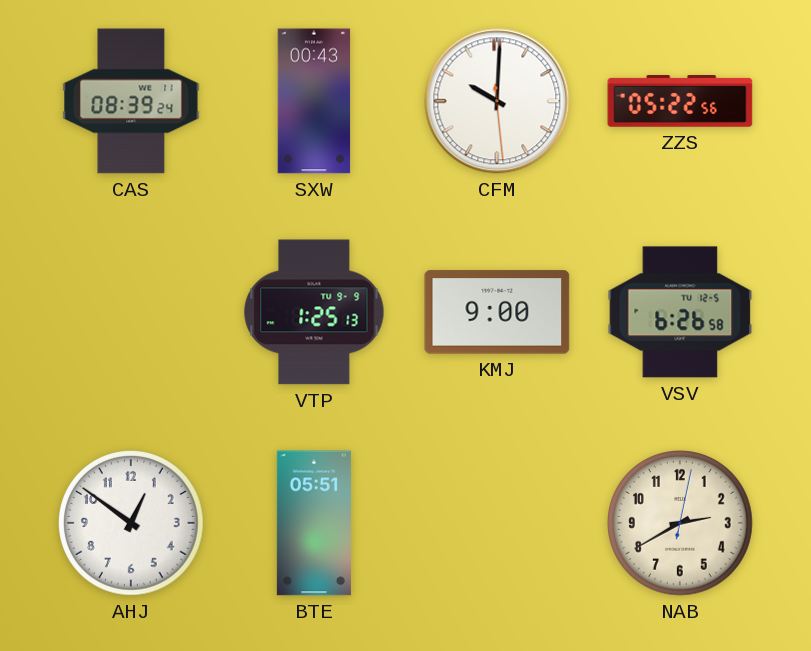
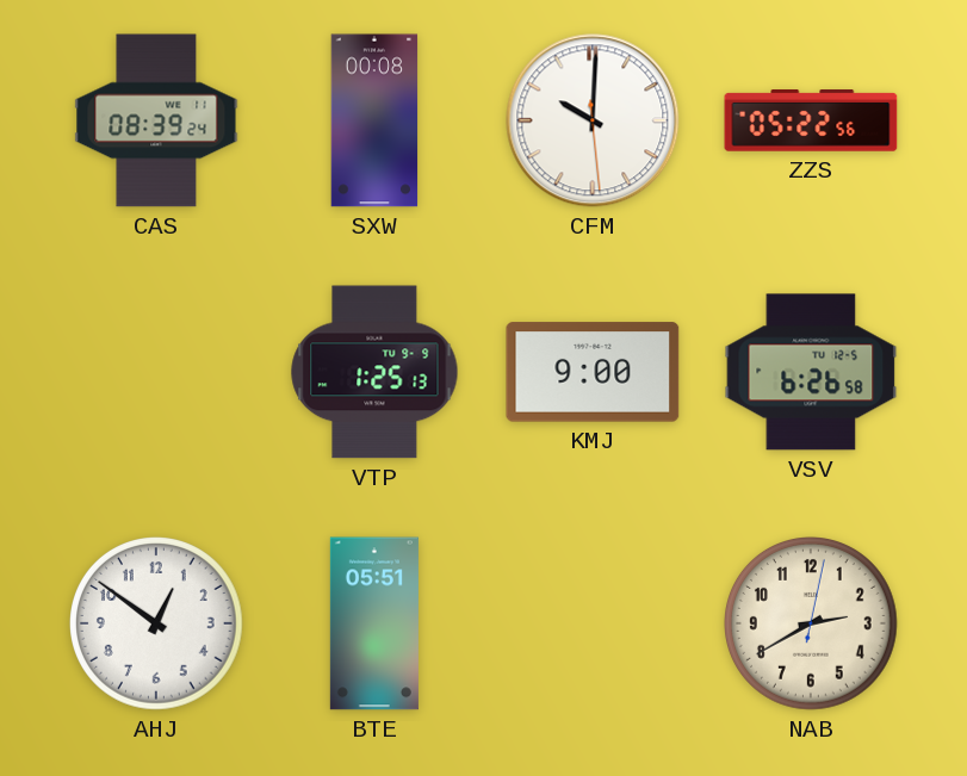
SXW: 00:43 -> 00:08 (374, 120)
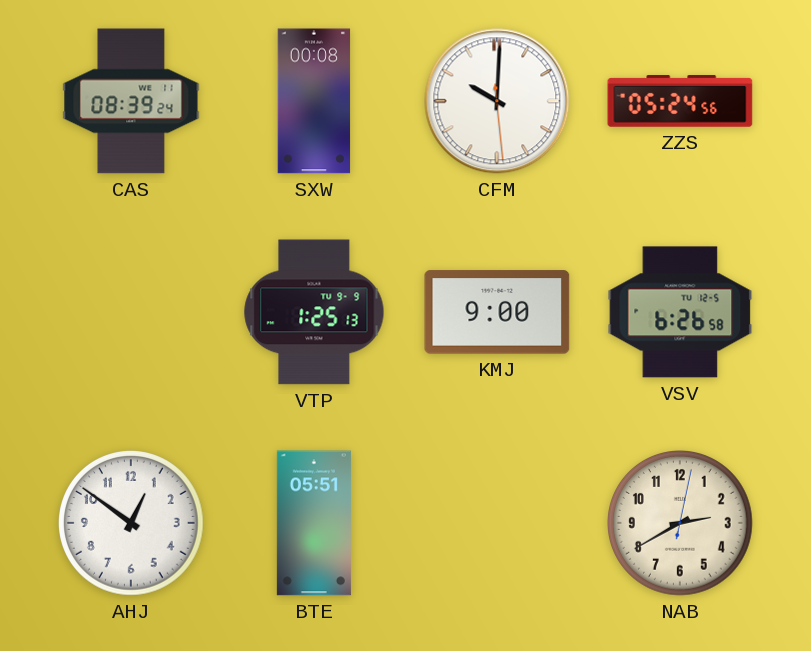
ZZS: 05:22 -> 05:24 (680, 101)
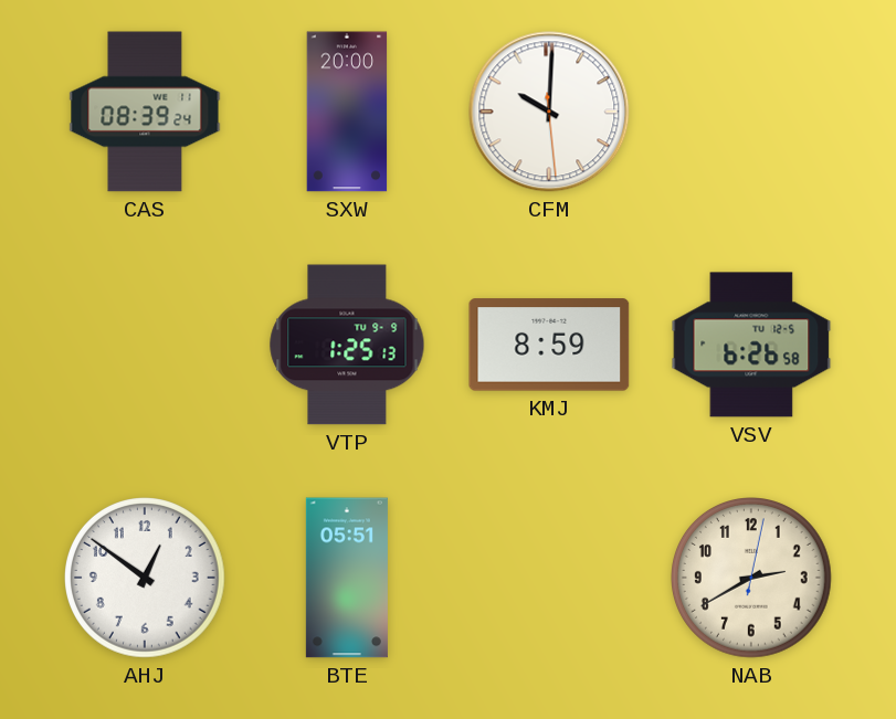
SXW: 00:08 -> 20:00 (347, 112)
ZZS: 05:24 -> none (680, 101)
KMJ: 9:00 -> 8:59 (549, 345)
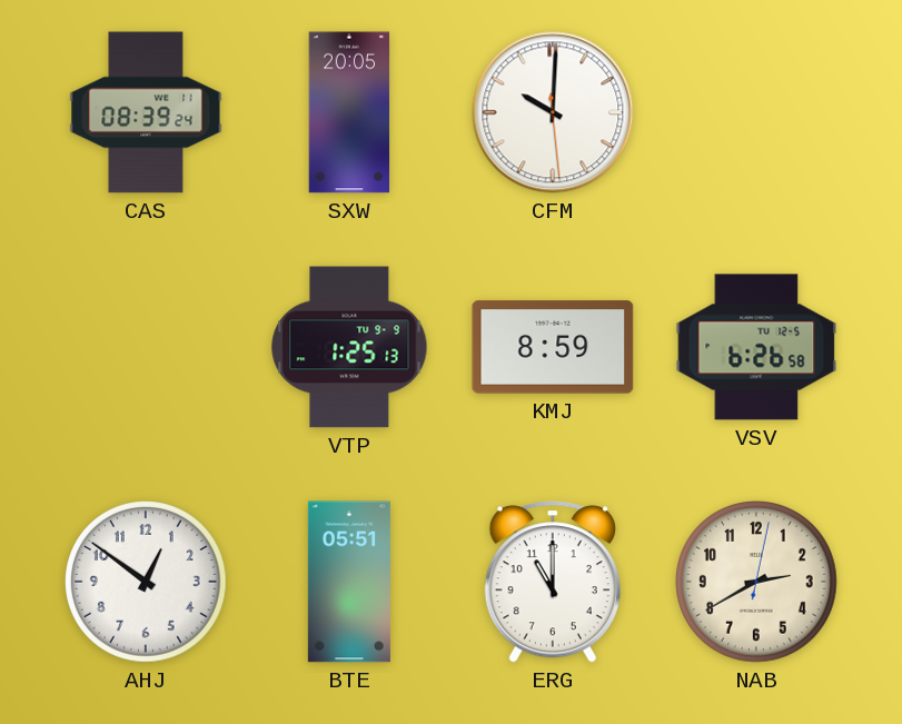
SXW: 20:00 -> 20:05 (349, 112)
ERG: none -> 11:00 (553, 582)
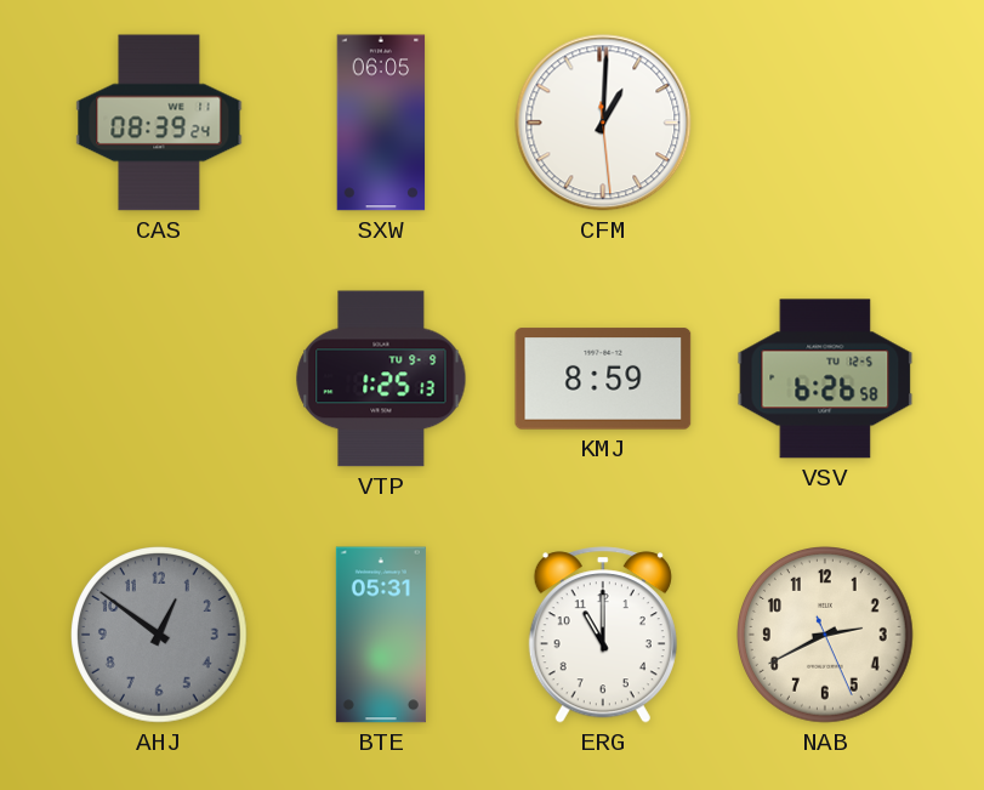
SXW: 20:05 -> 06:05 (381, 123)
CFM: 10:00 -> 1:00 (603, 123)
AHJ dial: white -> grey (160, 636)
BTE: 05:51 -> 05:31 (381, 635)
NAB: 2:40:02 -> 2:40:26 (826, 636)
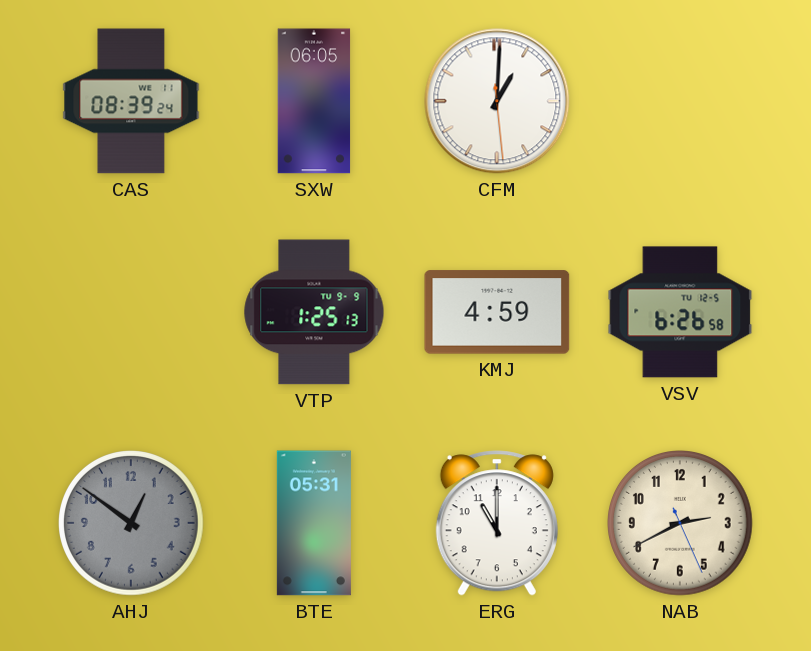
KMJ: 8:59 -> 4:59 (497, 312)
